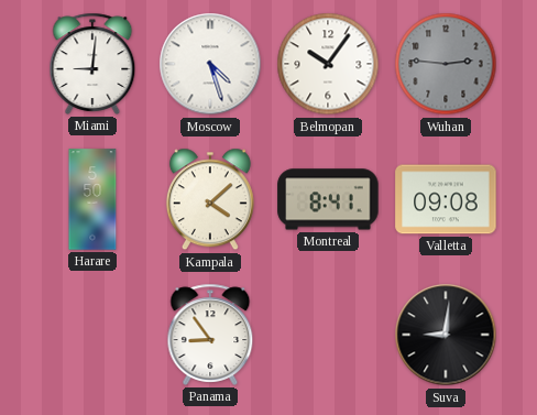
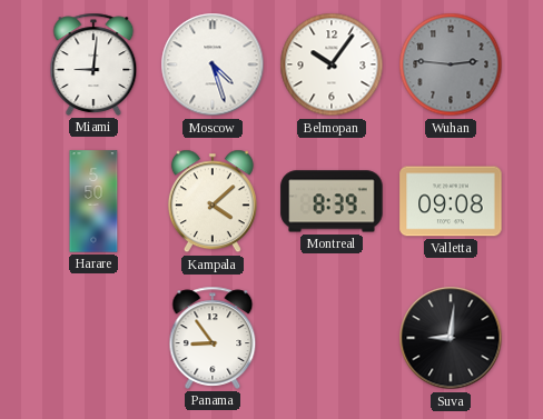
Montreal: 8:41 -> 8:39 (332, 201)
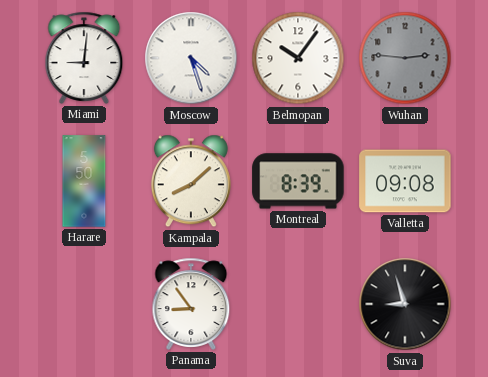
Kampala: 4:08 -> 8:08 (191, 181)
Suva: 9:01 -> 8:57 (405, 304)
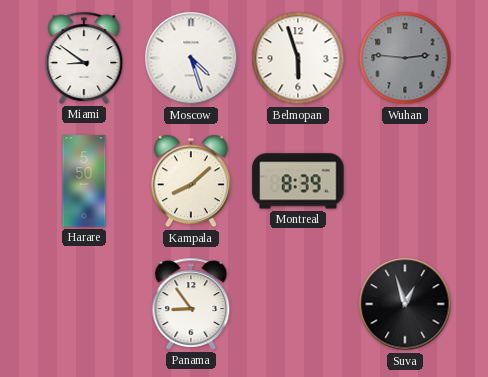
Miami: 9:01 -> 8:51 (84, 58)
Belmopan: 10:06 -> 5:57 (298, 58)
Valletta: 09:08 -> none (405, 181)
Suva: 8:57 -> 12:57 (405, 304)
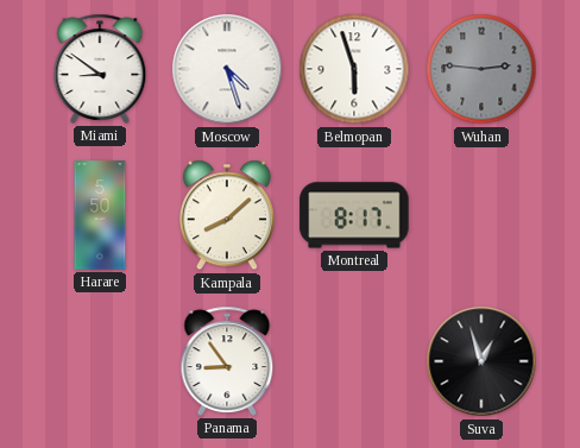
Montreal: 8:39 -> 8:17 (354, 215)
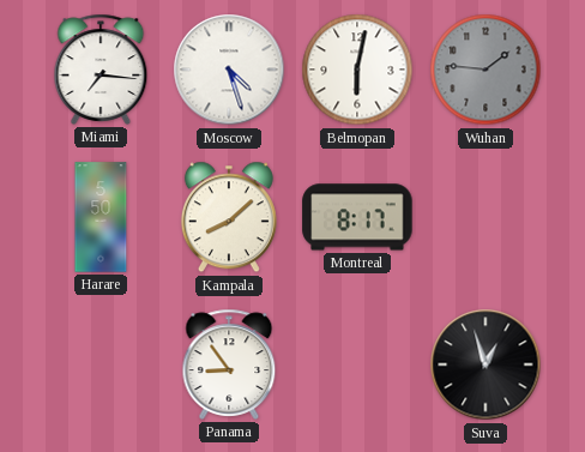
Miami: 8:51 -> 7:16 (101, 70)
Belmopan: 5:57 -> 6:02 (357, 70)
Wuhan: 2:46 -> 1:46 (486, 70)
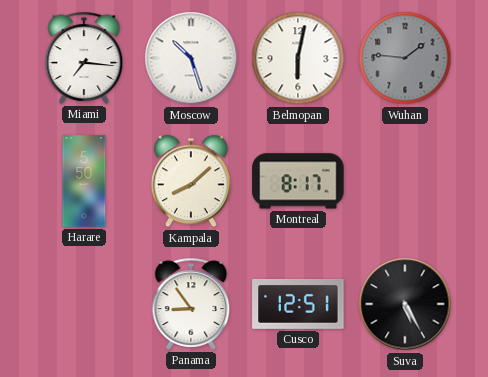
Moscow: 4:27 -> 10:27 (191, 58)
Cusco: none -> 12:51 (298, 304)
Suva: 12:57 -> 5:25 (405, 304)
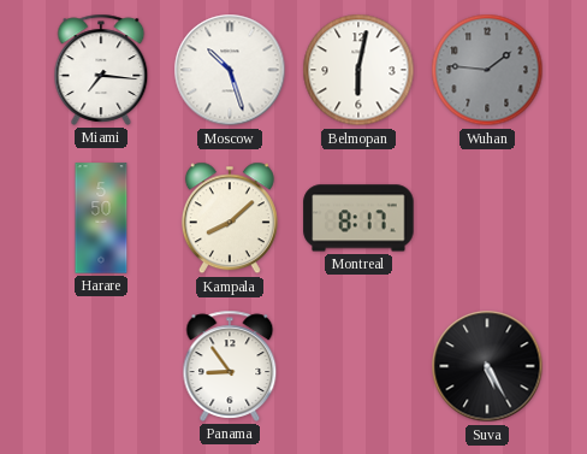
Cusco: 12:51 -> none (298, 304)
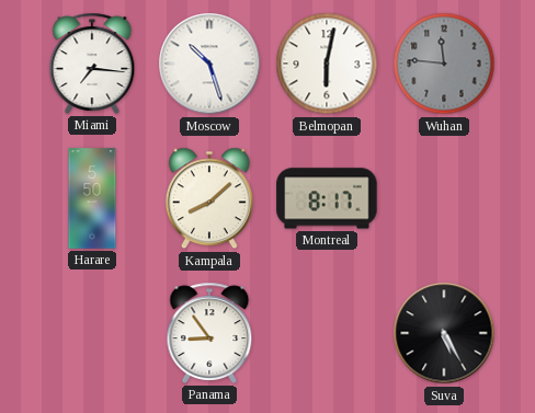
Wuhan: 1:46 -> 11:46 (444, 64)
